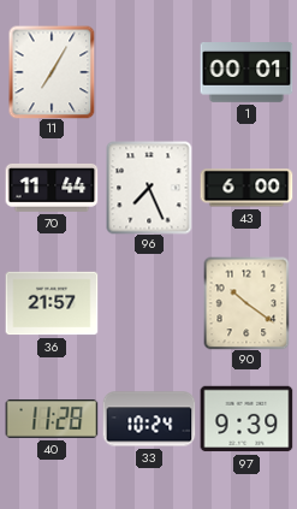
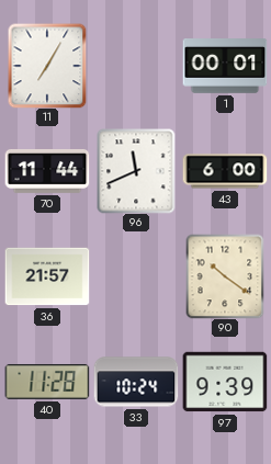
96: 7:26 -> 11:41 (136, 171)
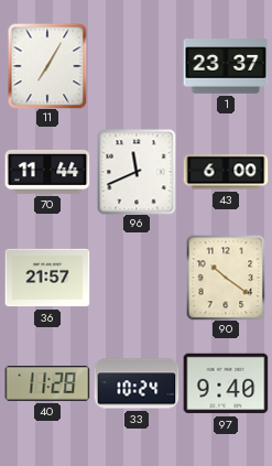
1: 00:01 -> 23:37 (226, 67)
97: 9:39 -> 9:40 (226, 383)
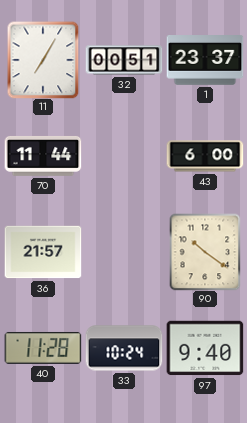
32: none -> 00:51 (124, 60)
96: 11:41 -> none (137, 172)
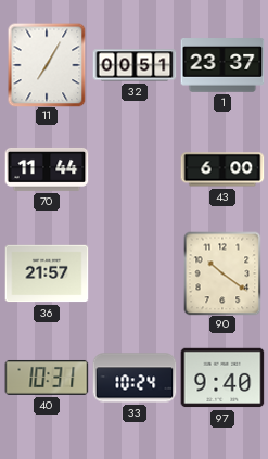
40: 11:28 -> 10:31 (47, 378)
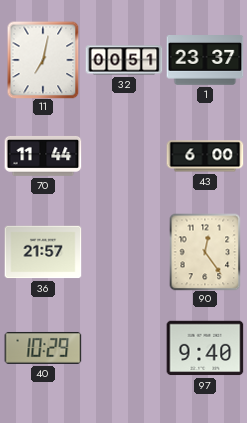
11: 7:05 -> 7:02 (43, 60)
90: 10:21 -> 12:24 (205, 252)
40: 10:31 -> 10:29 (43, 348)
33: 10:24 -> none (135, 378)
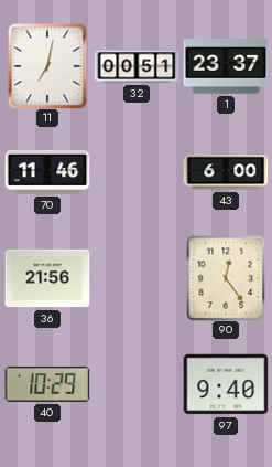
70: 11:44 -> 11:46 (47, 172)
36: 21:57 -> 21:56 (47, 278)
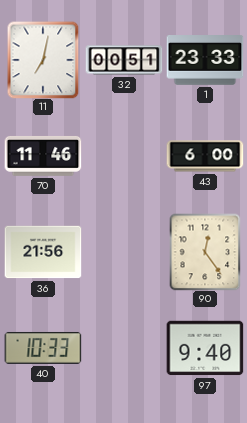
1: 23:37 -> 23:33 (205, 61)
40: 10:29 -> 10:33 (43, 348)
